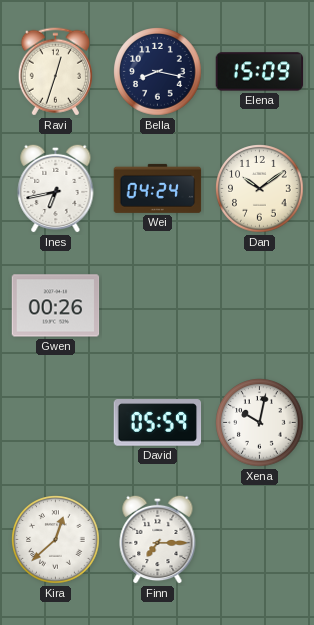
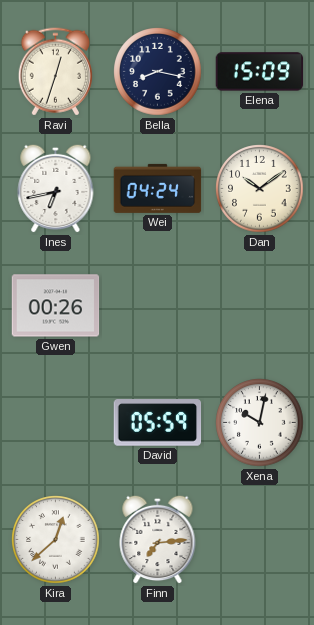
Finn: 7:15 -> 7:14 (158, 539)
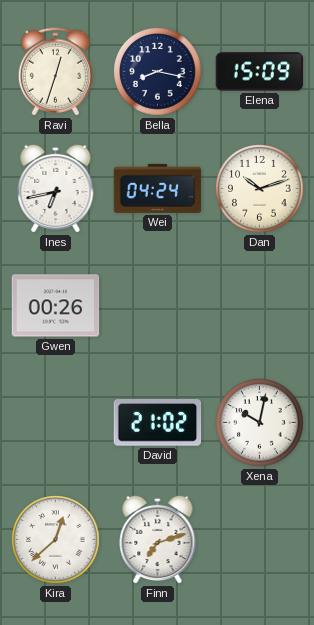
Dan: 10:09 -> 10:12 (260, 189)
David: 05:59 -> 21:02 (158, 423)
Finn: 7:14 -> 7:12 (158, 539)
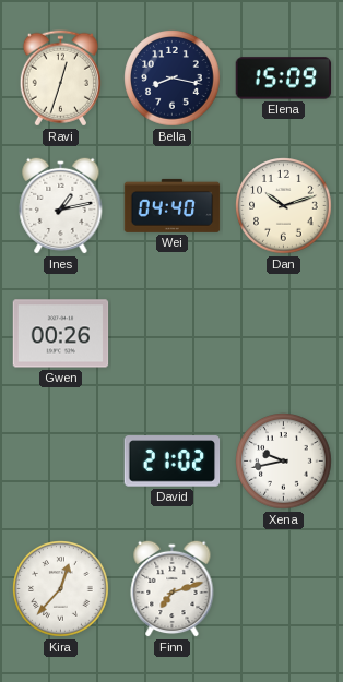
Ines: 6:43 -> 1:13 (61, 205)
Wei: 04:24 -> 04:40 (173, 205)
Xena: 10:02 -> 9:43 (284, 462)
Kira: 12:38 -> 12:37 (61, 589)
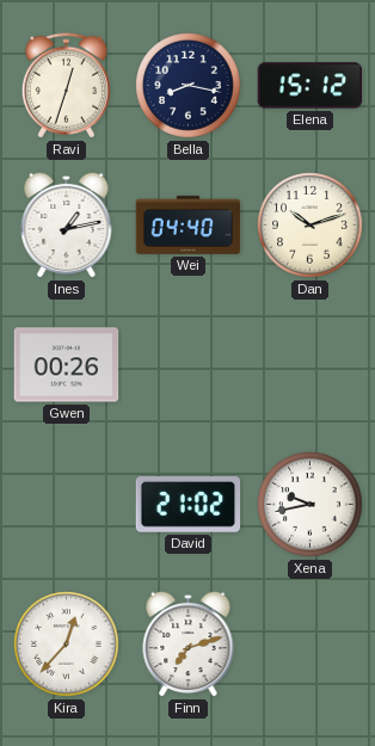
Elena: 15:09 -> 15:12 (311, 86)
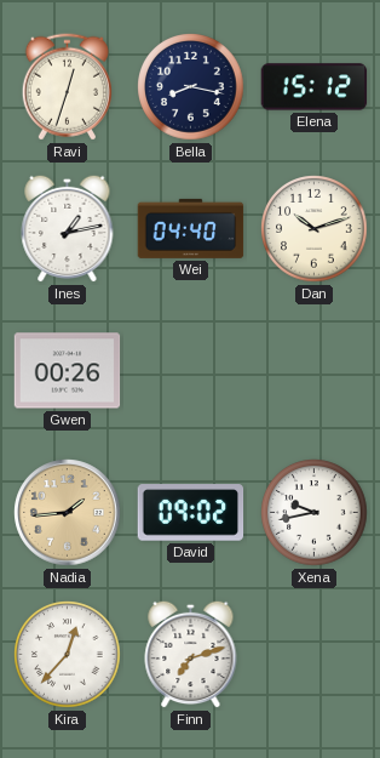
Nadia: none -> 1:44 (68, 513)
David: 21:02 -> 09:02 (191, 513)
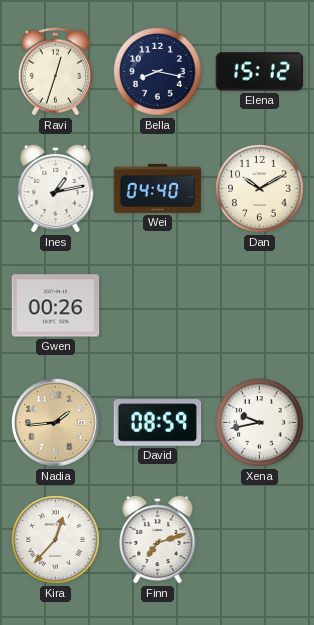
Dan: 10:12 -> 10:10 (260, 189)
David: 09:02 -> 08:59 (158, 423)
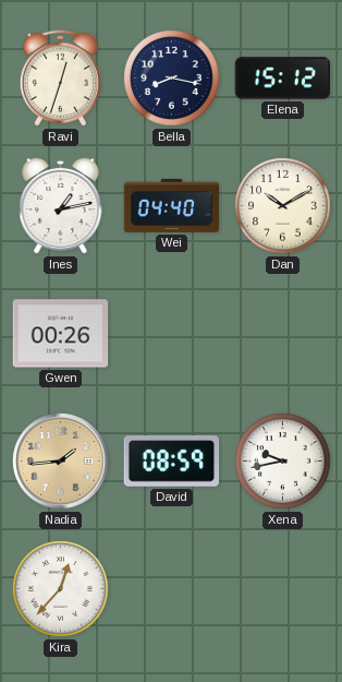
Finn: 7:12 -> none (158, 539)
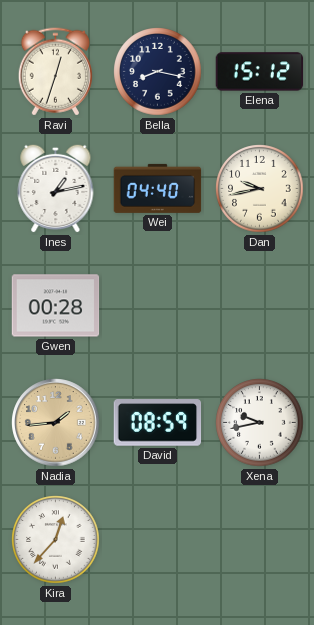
Dan: 10:10 -> 9:43 (260, 189)
Gwen: 00:26 -> 00:28 (56, 306)
